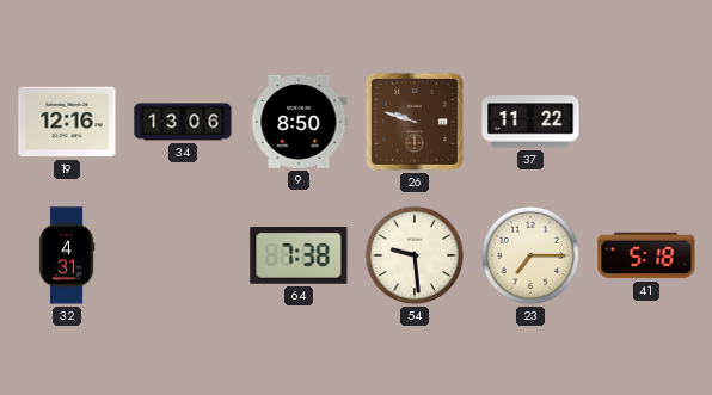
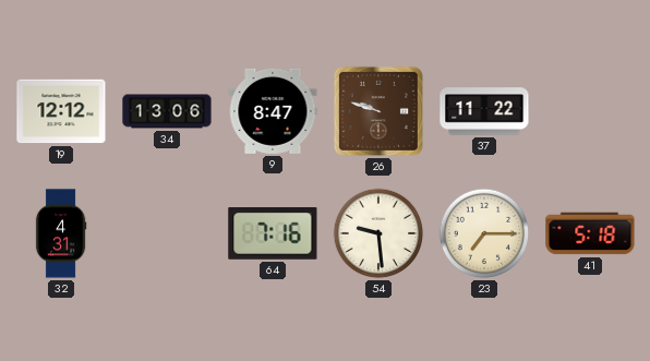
19: 12:16 -> 12:12 (61, 111)
9: 8:50 -> 8:47 (273, 111)
64: 7:38 -> 7:16 (273, 234)
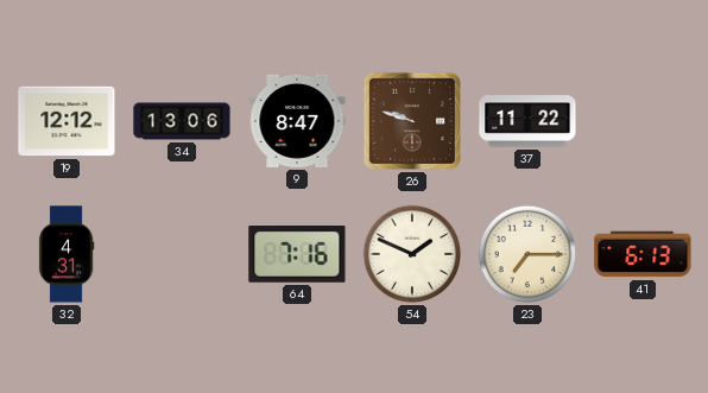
54: 9:29 -> 1:49 (412, 254)
41: 5:18 -> 6:13 (643, 254)
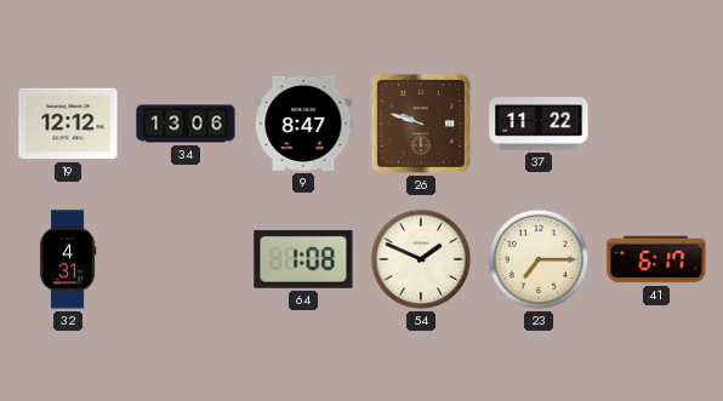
64: 7:16 -> 1:08 (303, 260)
41: 6:13 -> 6:17 (656, 259)
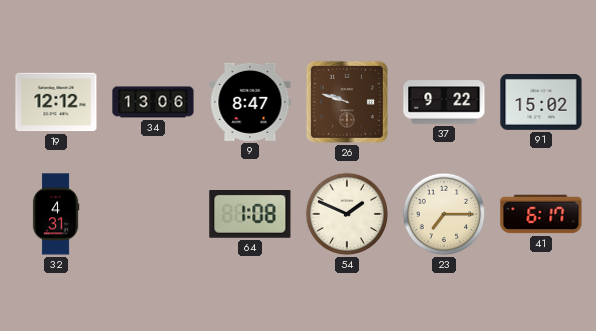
37: 11:22 -> 9:22 (444, 102)
91: none -> 15:02 (541, 103)
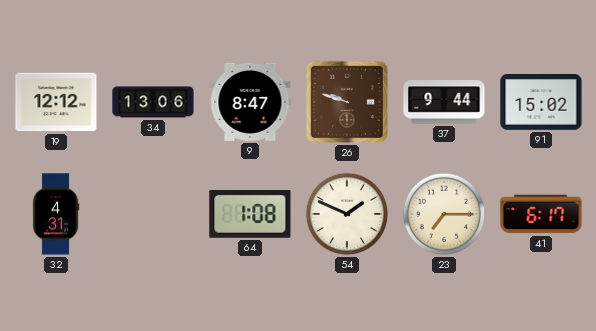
37: 9:22 -> 9:44 (444, 102)
